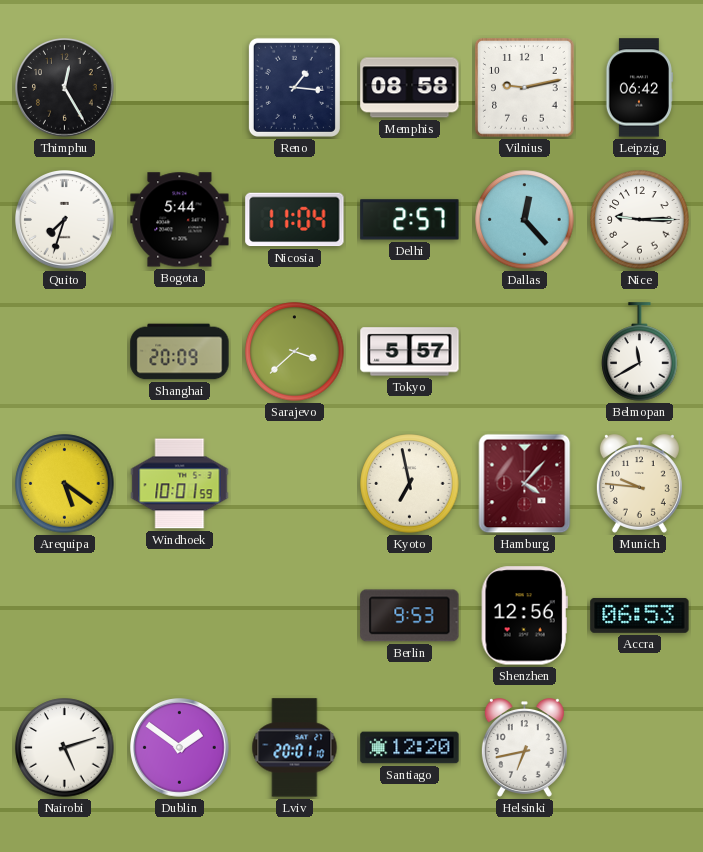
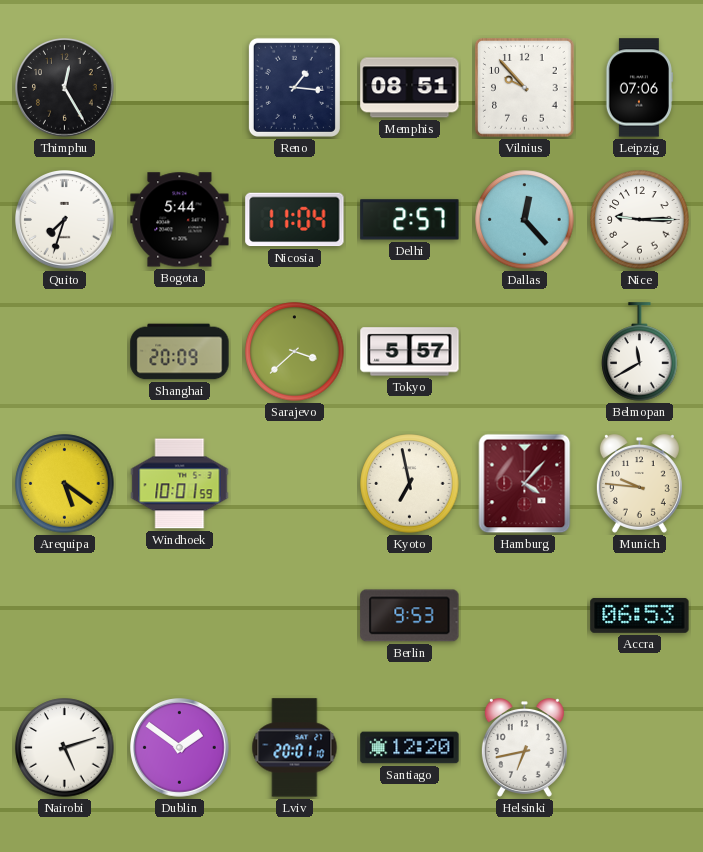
Memphis: 08:58 -> 08:51 (410, 88)
Vilnius: 9:13 -> 9:53 (525, 88)
Leipzig: 06:42 -> 07:06 (638, 88)
Shenzhen: 12:56 -> none (524, 616)
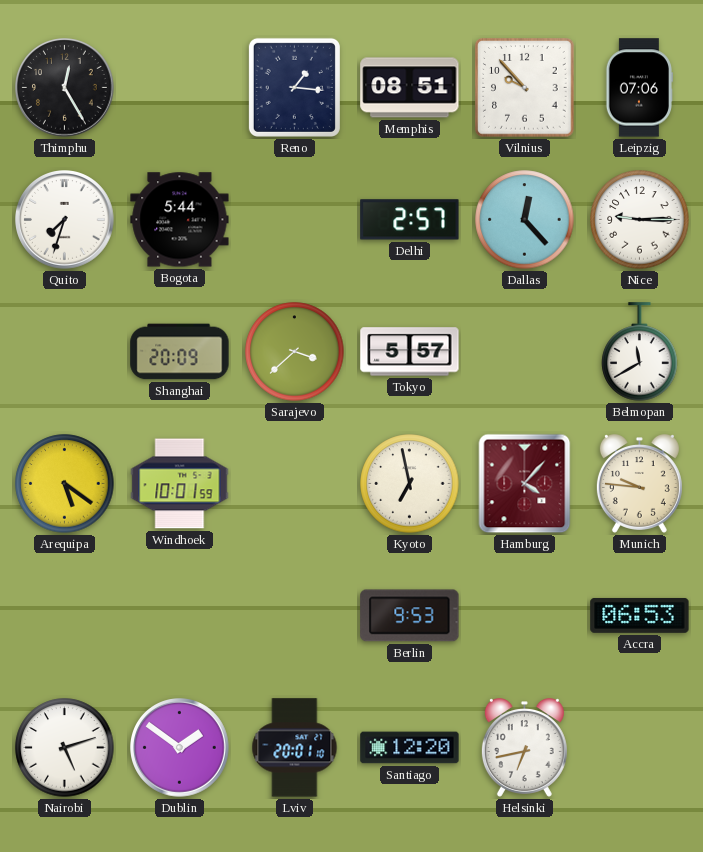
Nicosia: 11:04 -> none (295, 220)
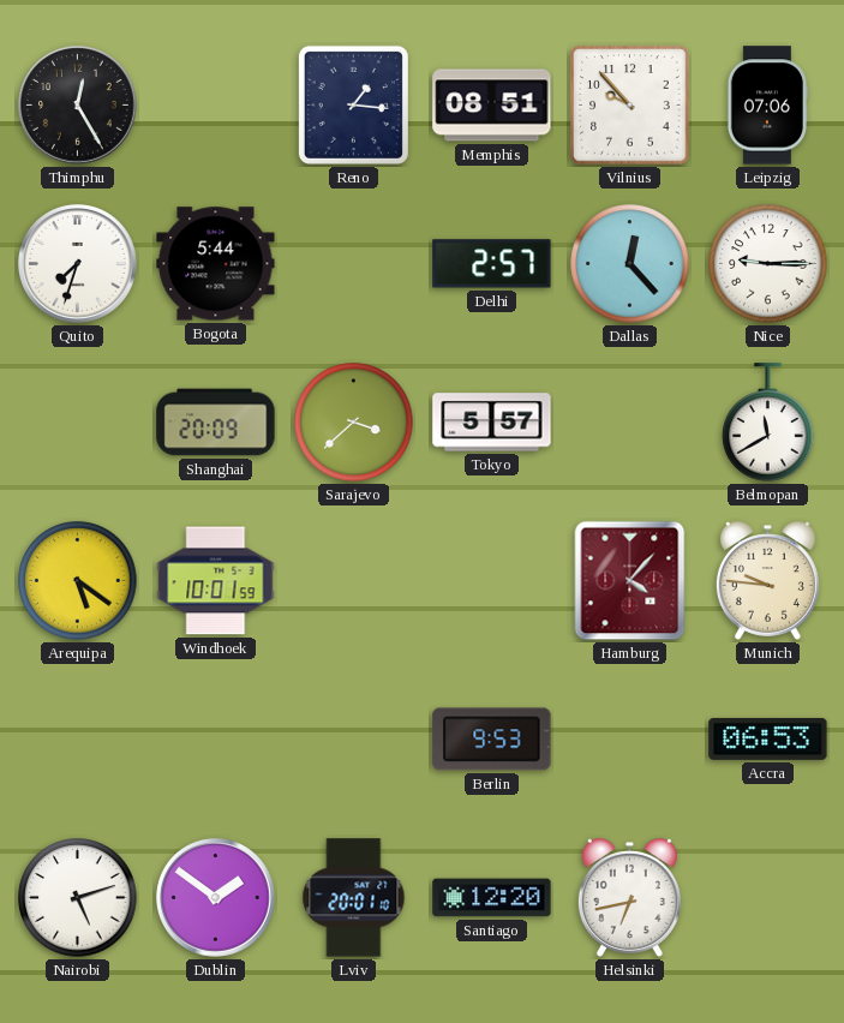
Kyoto: 6:58 -> none (410, 484)
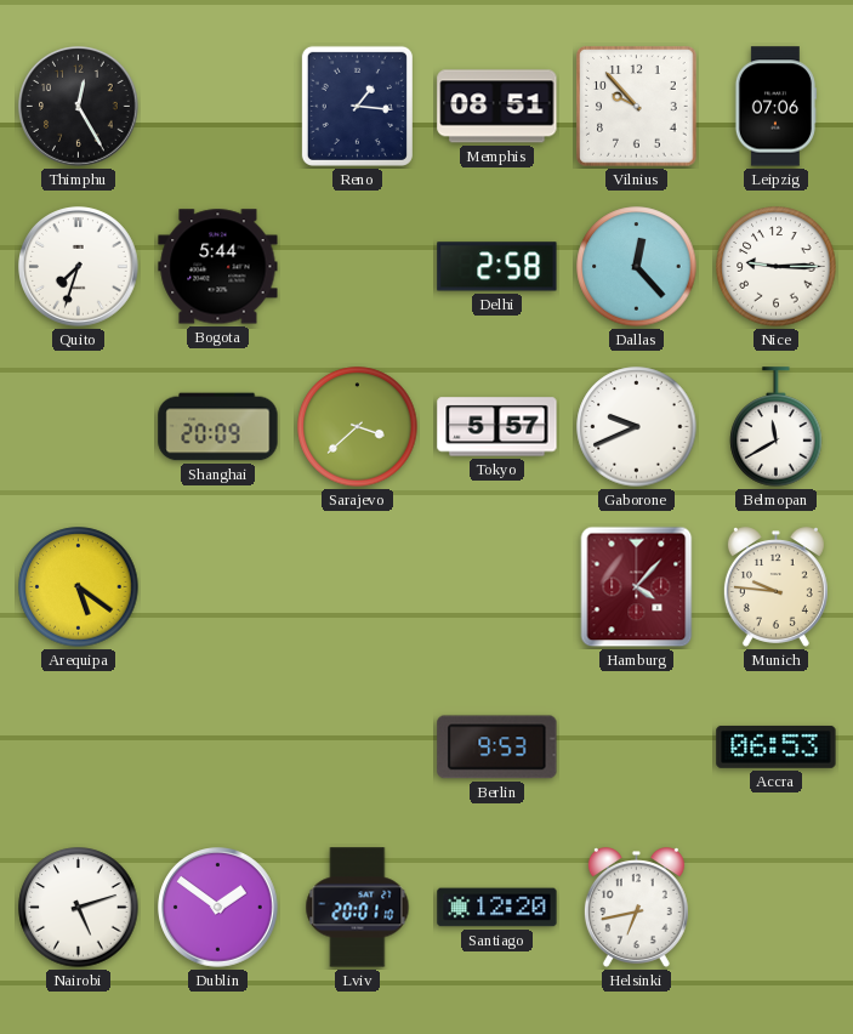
Delhi: 2:57 -> 2:58 (497, 267)
Gaborone: none -> 9:41 (637, 427)
Windhoek: 10:01 -> none (216, 581)
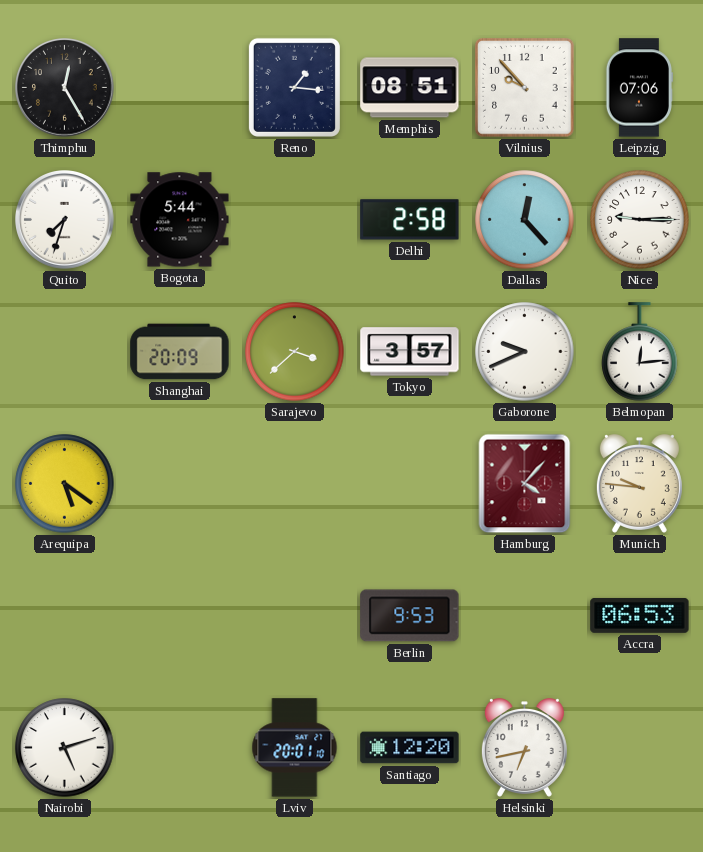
Tokyo: 5:57 -> 3:57 (410, 352)
Belmopan: 11:40 -> 12:14 (640, 352)
Dublin: 1:51 -> none (218, 908)
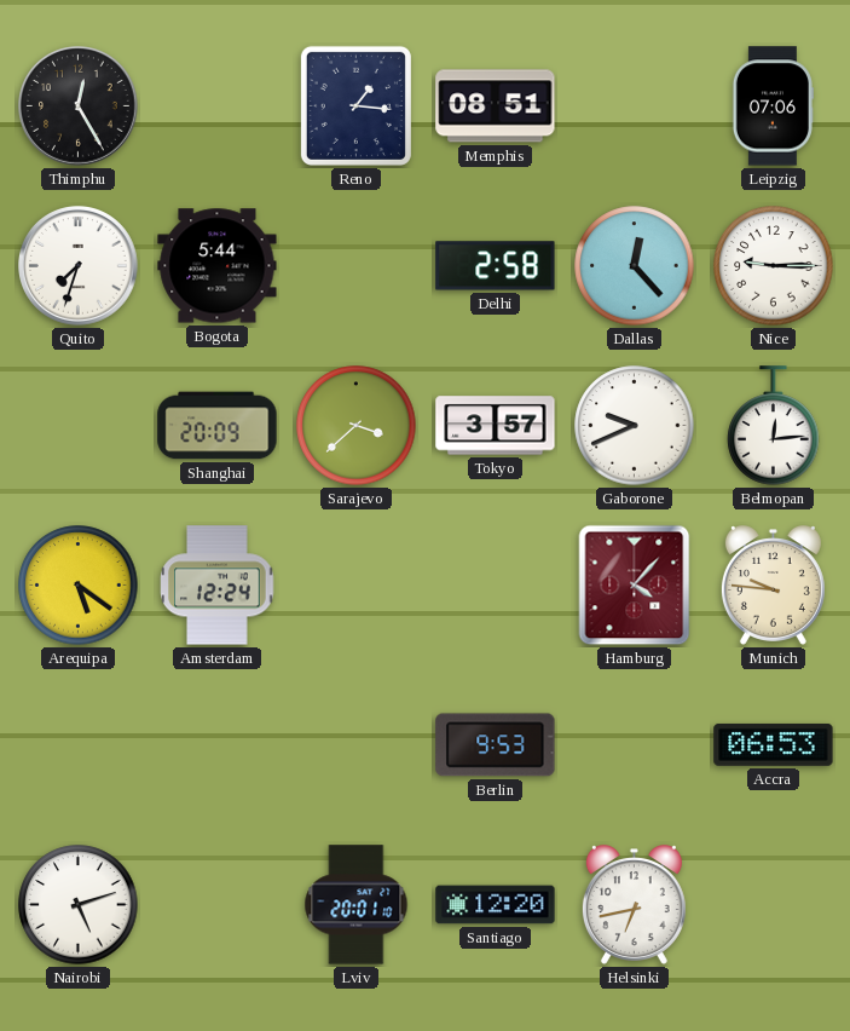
Vilnius: 9:53 -> none (525, 88)
Amsterdam: none -> 12:24 (218, 586)
